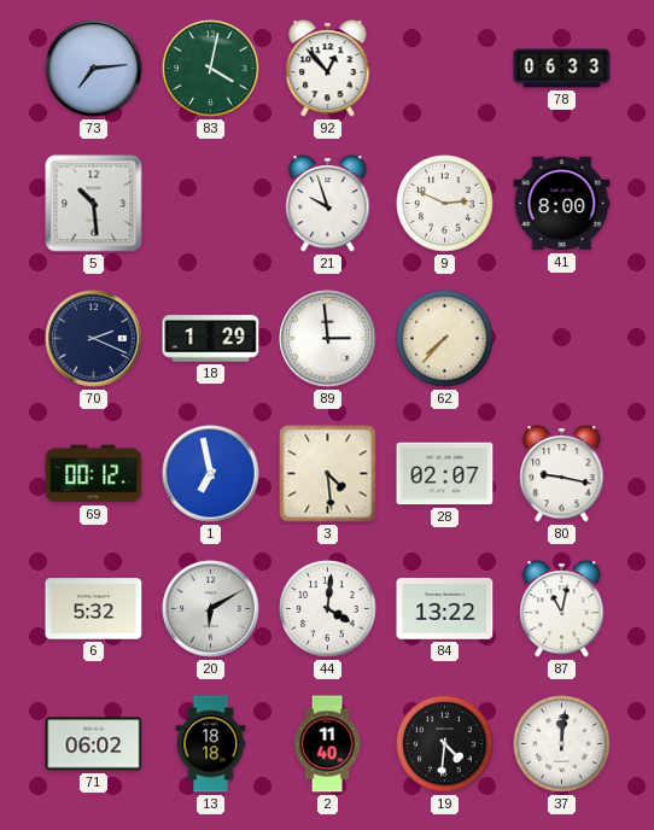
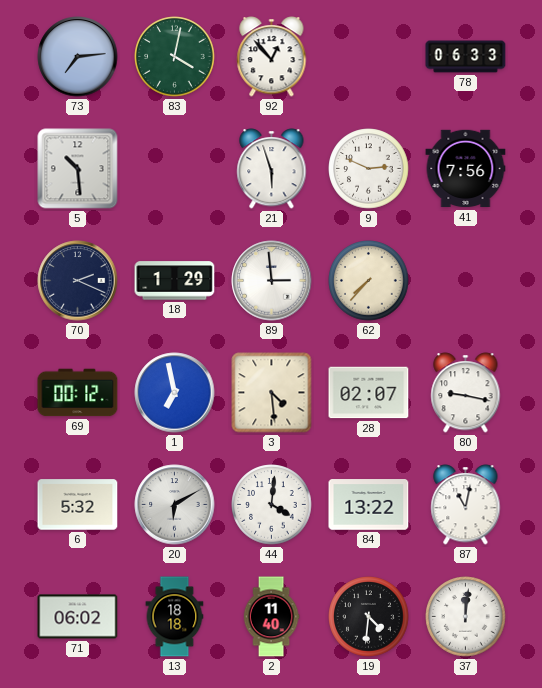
21: 9:57 -> 5:57 (272, 169)
41: 8:00 -> 7:56 (466, 169)
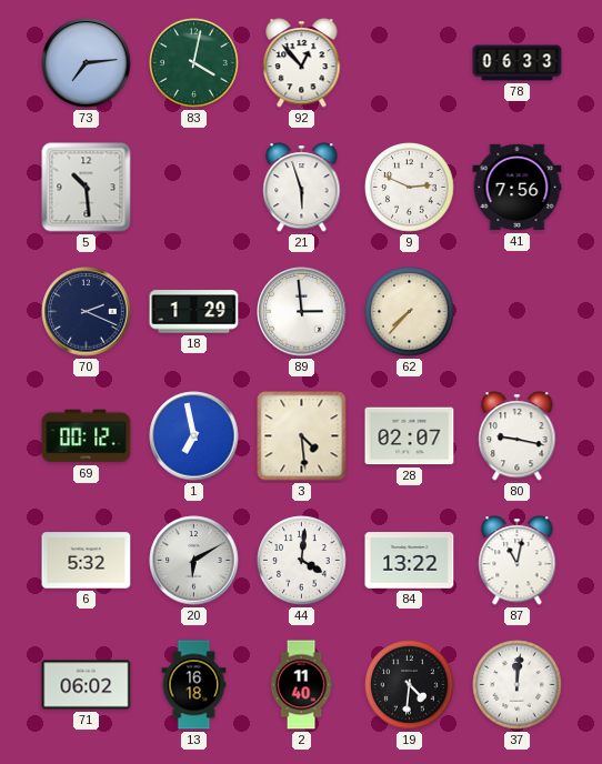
13: 18:18 -> 16:18 (194, 685)
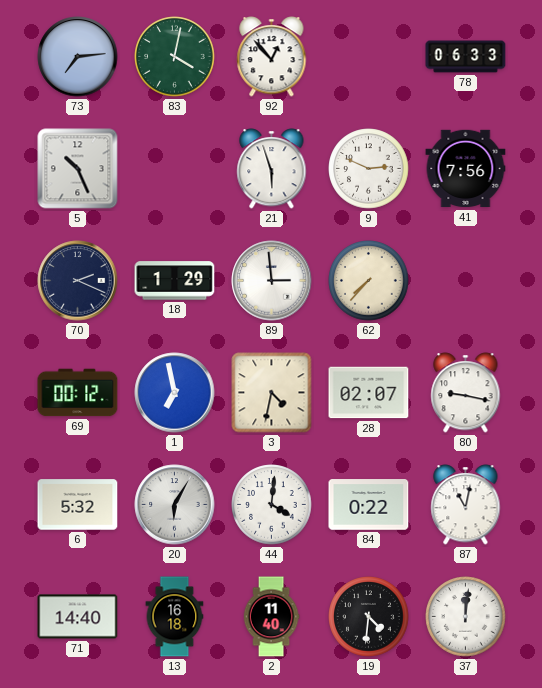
5: 10:29 -> 10:26 (78, 169)
3: 4:29 -> 4:32 (272, 393)
20: 6:10 -> 6:05 (175, 505)
84: 13:22 -> 0:22 (369, 505)
71: 06:02 -> 14:40 (78, 617)
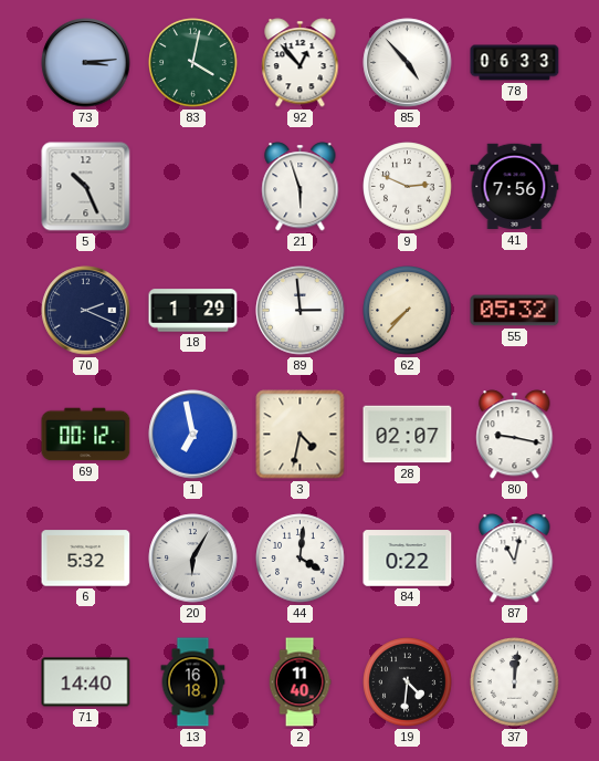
73: 7:14 -> 3:14 (86, 63)
85: none -> 4:53 (408, 63)
55: none -> 05:32 (515, 311)
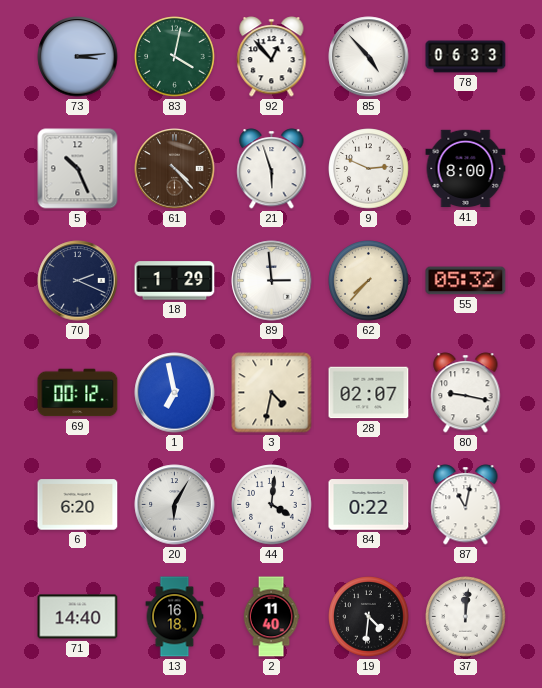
61: none -> 4:23 (175, 169)
41: 7:56 -> 8:00 (466, 169)
6: 5:32 -> 6:20 (78, 505)
